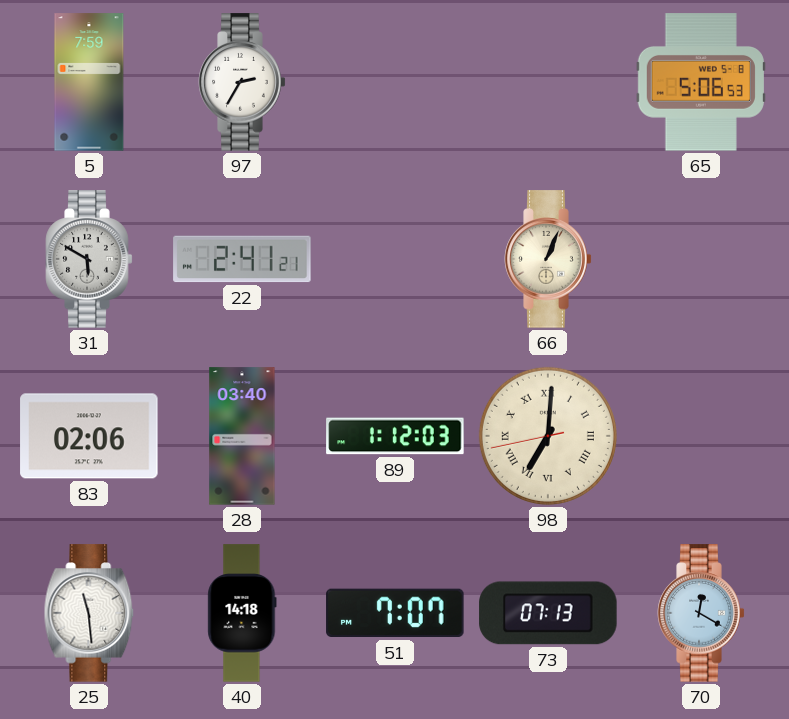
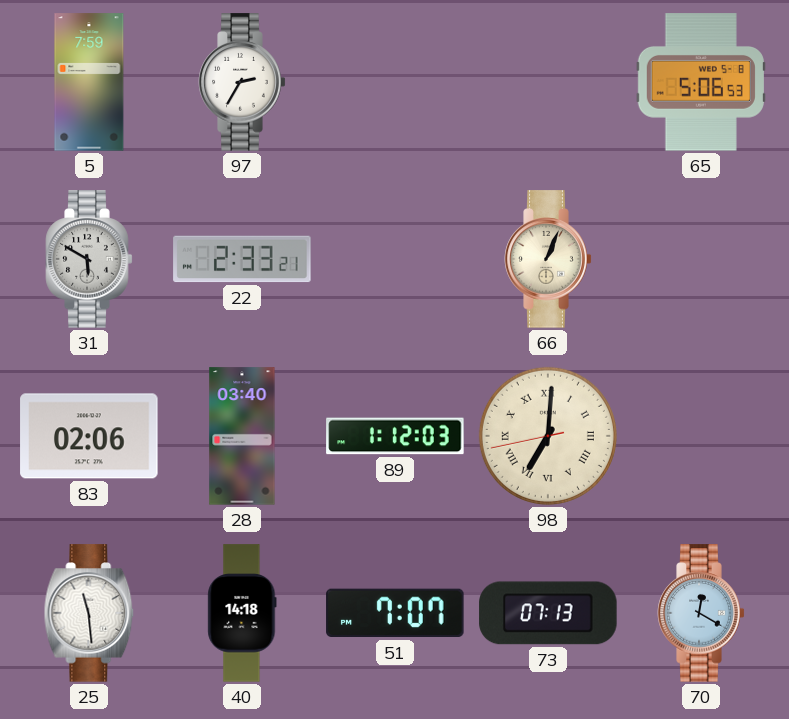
22: 2:41 -> 2:33 (242, 259)
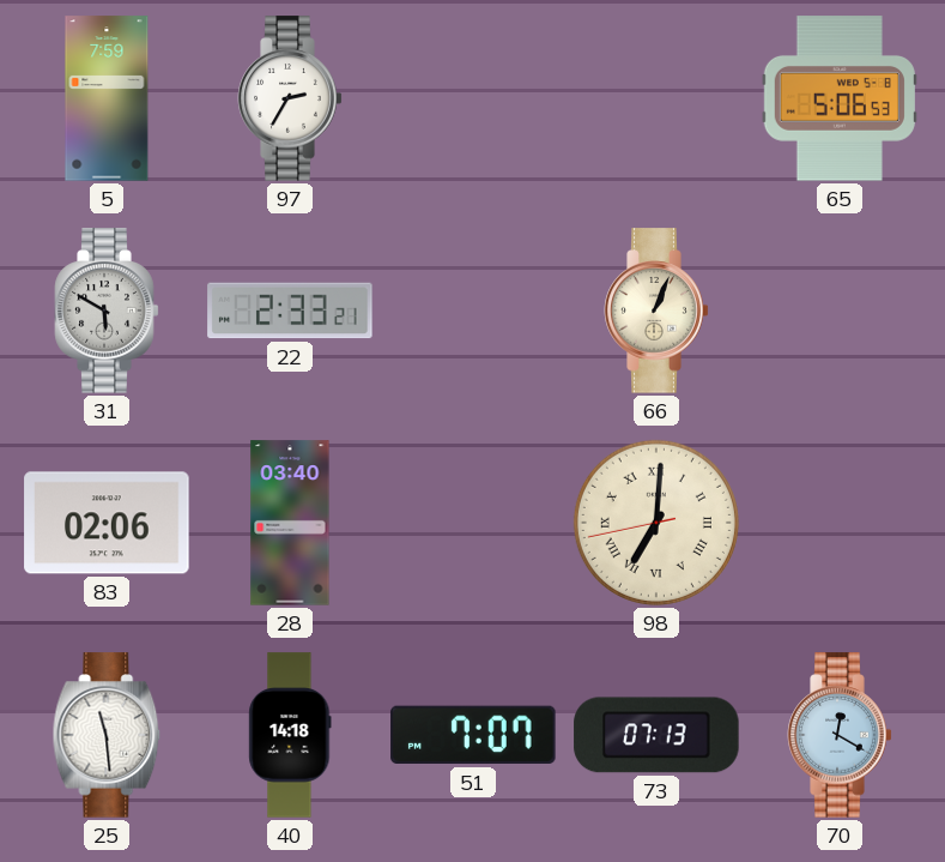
89: 1:12 -> none (395, 436)
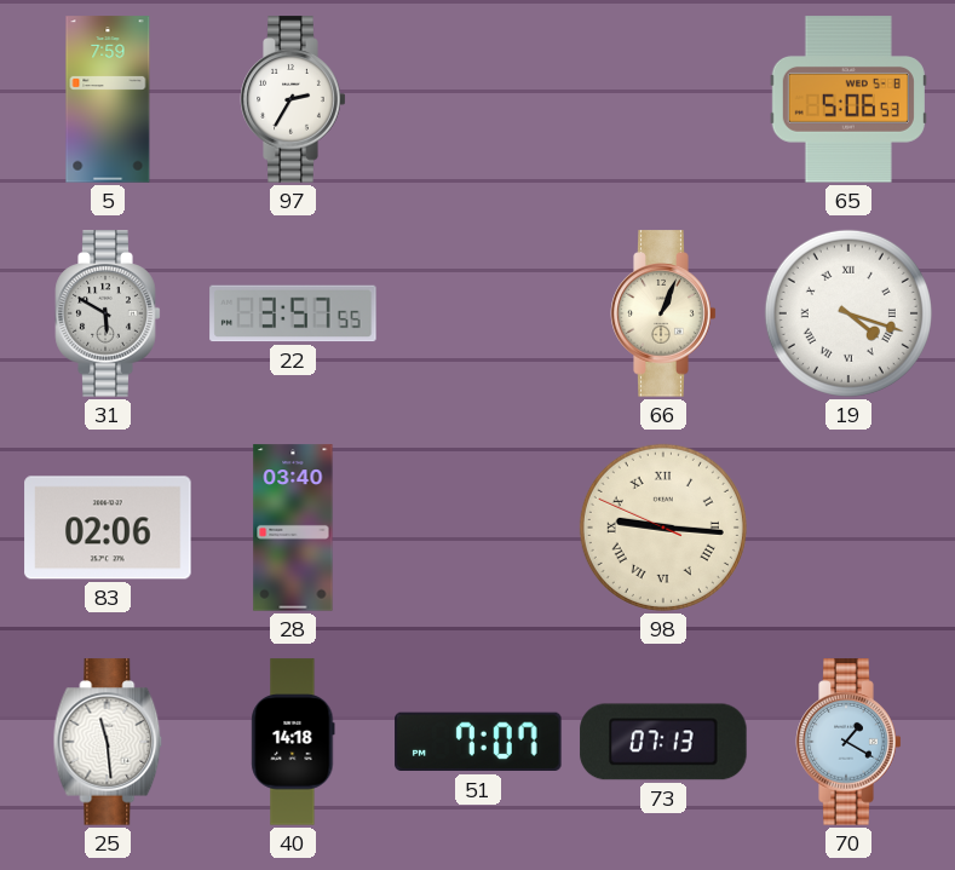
22: 2:33 -> 3:57 (293, 313)
19: none -> 4:18 (848, 313)
98: 7:00 -> 9:15 (663, 528)
70: 12:20 -> 1:20 (848, 742)
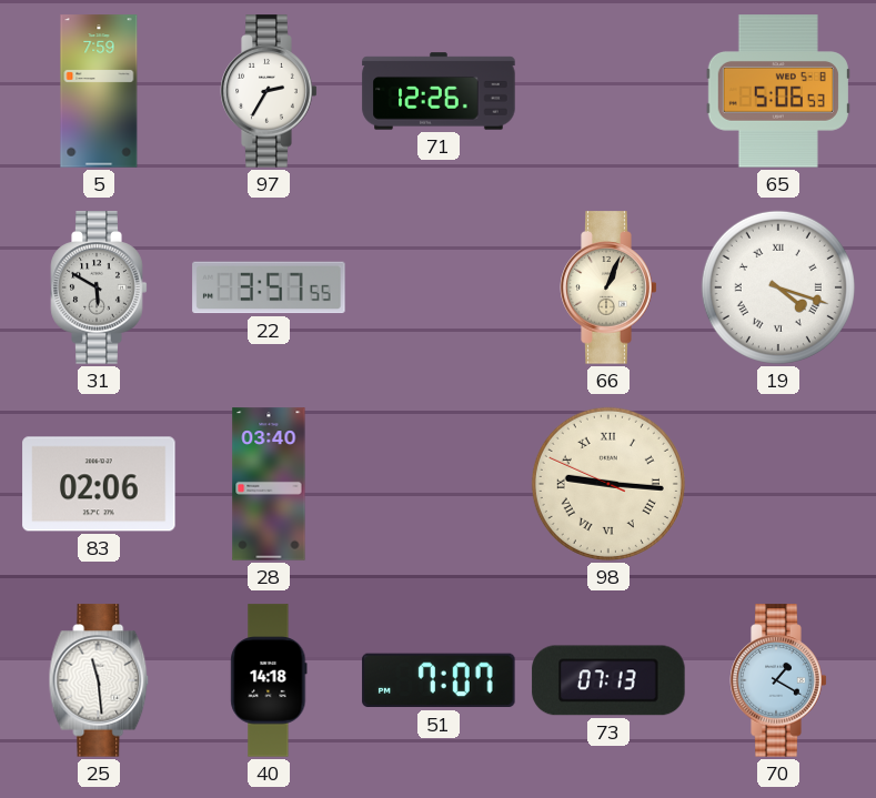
71: none -> 12:26 (439, 91)
